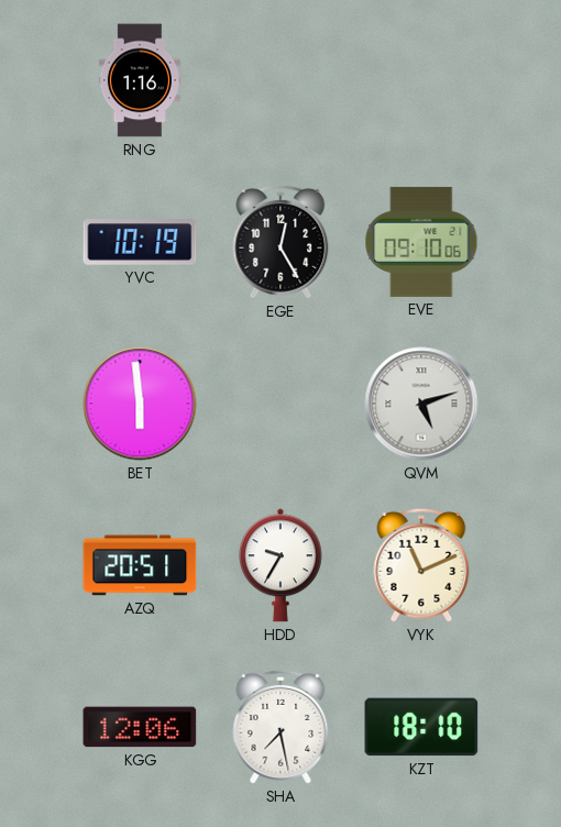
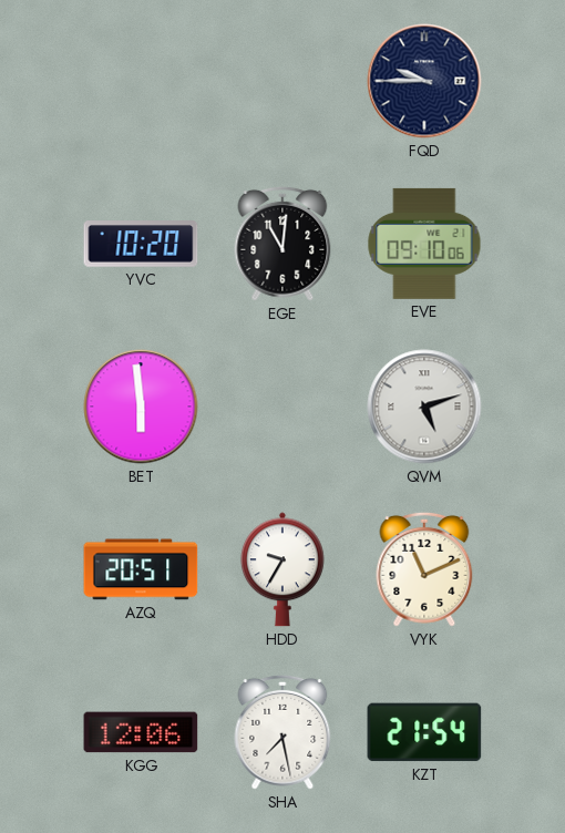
RNG: 1:16 -> none (140, 80)
FQD: none -> 9:45 (424, 81)
YVC: 10:19 -> 10:20 (141, 244)
EGE: 12:25 -> 11:01 (282, 244)
KZT: 18:10 -> 21:54 (424, 732)
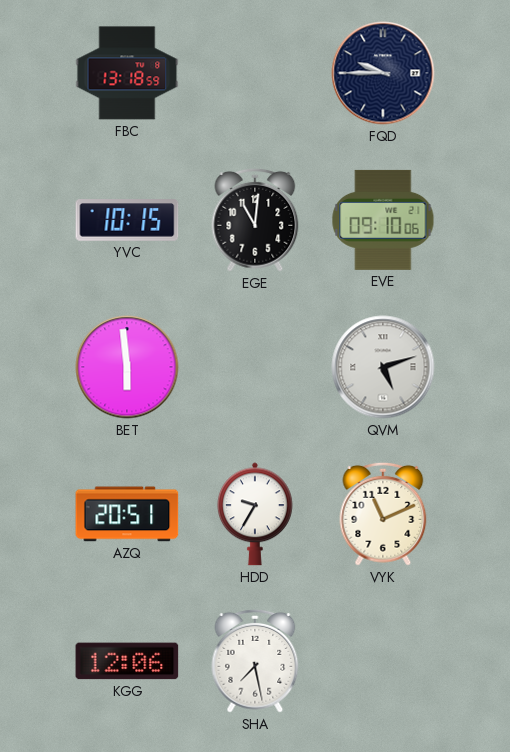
FBC: none -> 13:18 (127, 73)
YVC: 10:20 -> 10:15 (127, 220)
KZT: 21:54 -> none (424, 732)
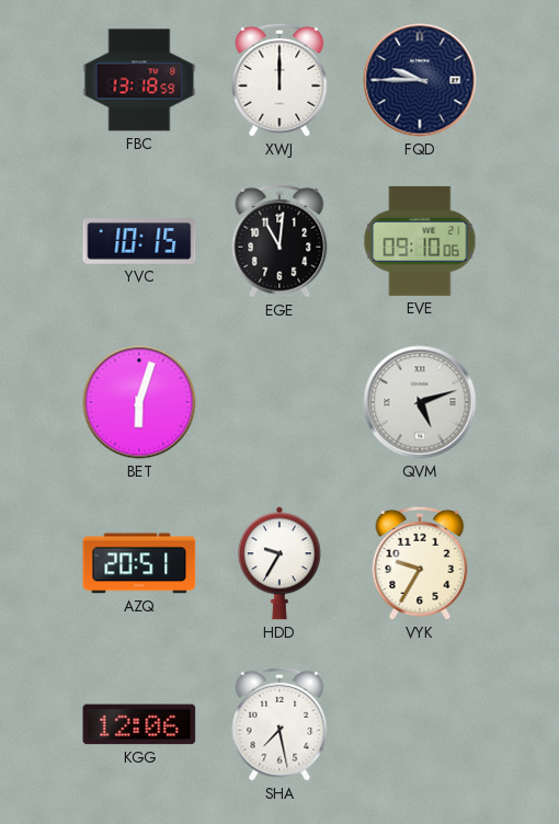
XWJ: none -> 12:00 (279, 80)
BET: 5:59 -> 6:03 (139, 402)
VYK: 11:11 -> 9:35 (420, 563)
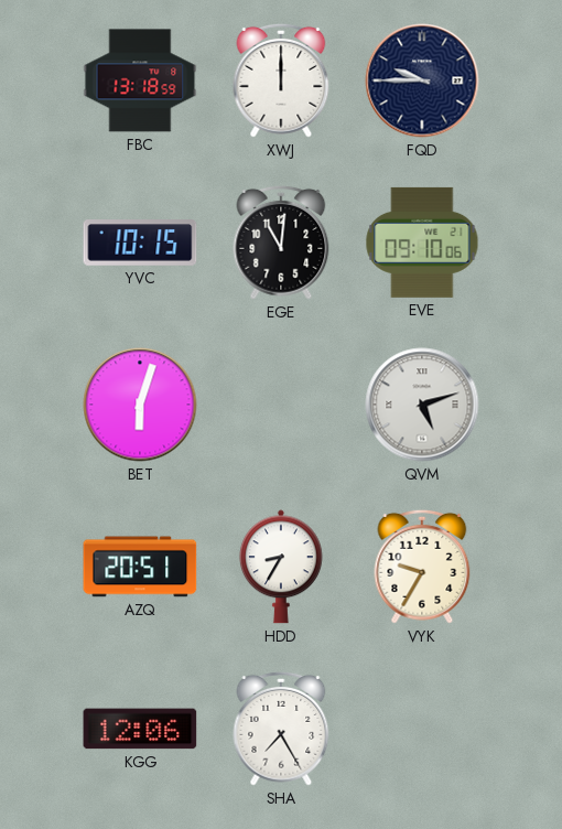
HDD: 9:35 -> 8:35 (281, 567)
SHA: 7:28 -> 7:25 (281, 729)
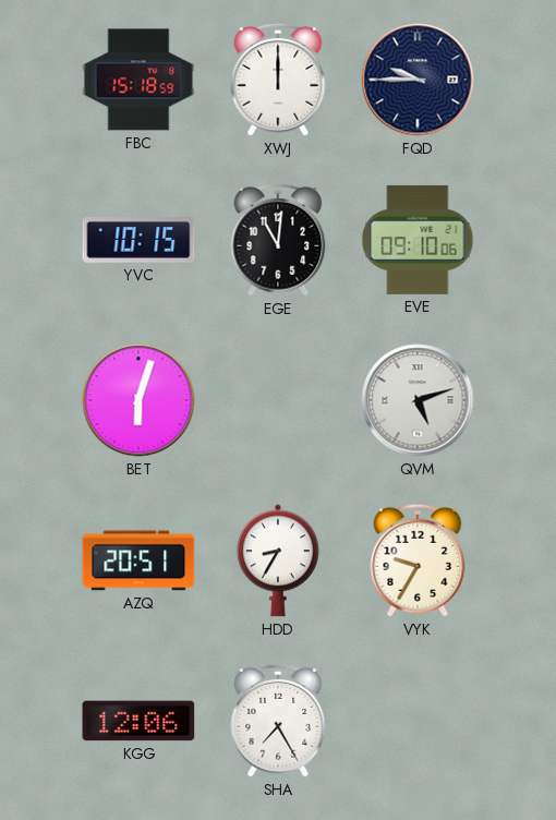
FBC: 13:18 -> 15:18 (138, 80)
